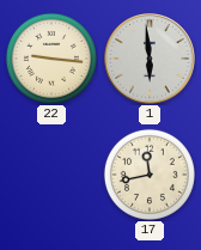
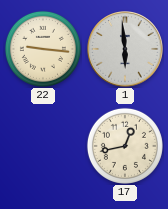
17: 11:43 -> 12:43 (125, 146)
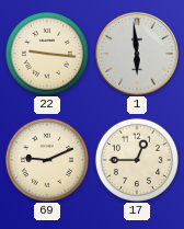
69: none -> 9:11 (47, 160)
17: 12:43 -> 12:45 (137, 160)
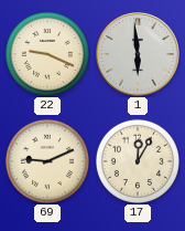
22: 9:16 -> 9:19 (47, 54)
17: 12:45 -> 12:05 (138, 161)
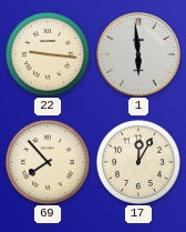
22: 9:19 -> 9:16 (48, 54)
69: 9:11 -> 7:53 (48, 162)
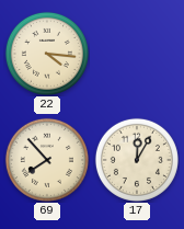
22: 9:16 -> 4:16 (47, 54)
1: 5:59 -> none (138, 54)
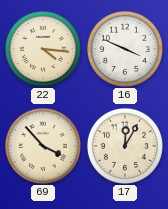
16: none -> 3:49 (125, 49)
69: 7:53 -> 3:53 (43, 146)
